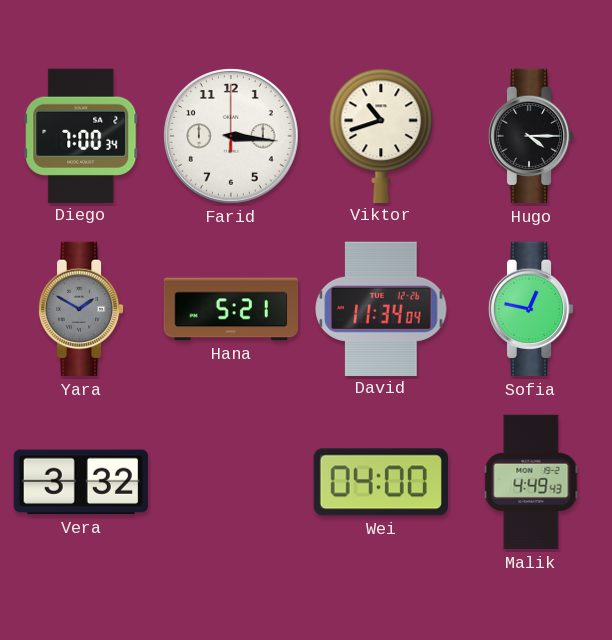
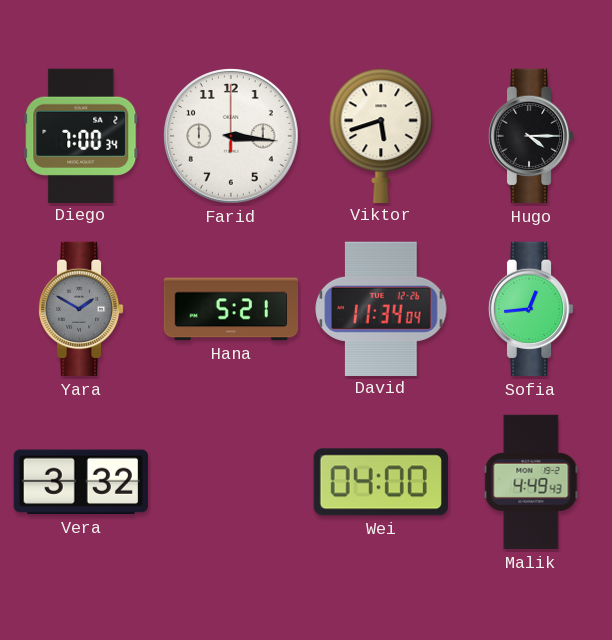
Viktor: 10:42 -> 5:42 (381, 135)
Sofia: 12:47 -> 12:44 (531, 309)
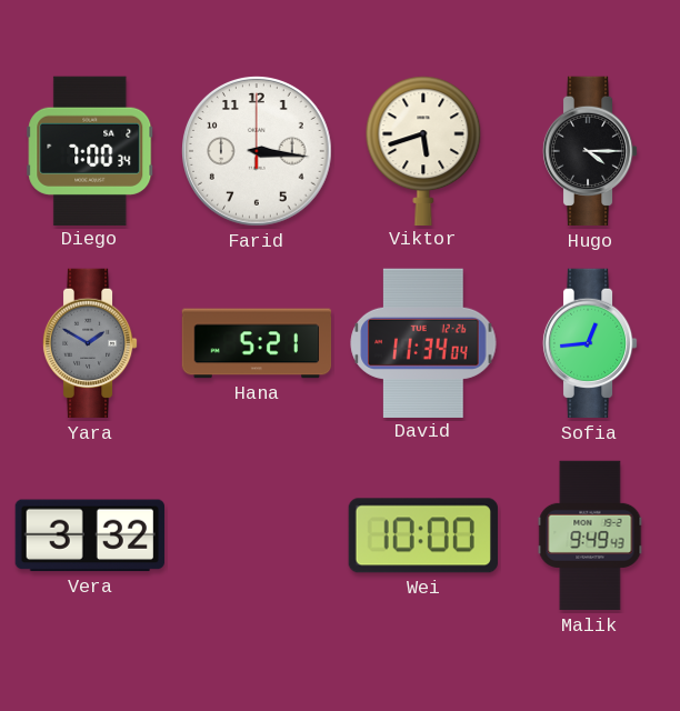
Wei: 04:00 -> 10:00 (423, 535)
Malik: 4:49 -> 9:49 (590, 535)
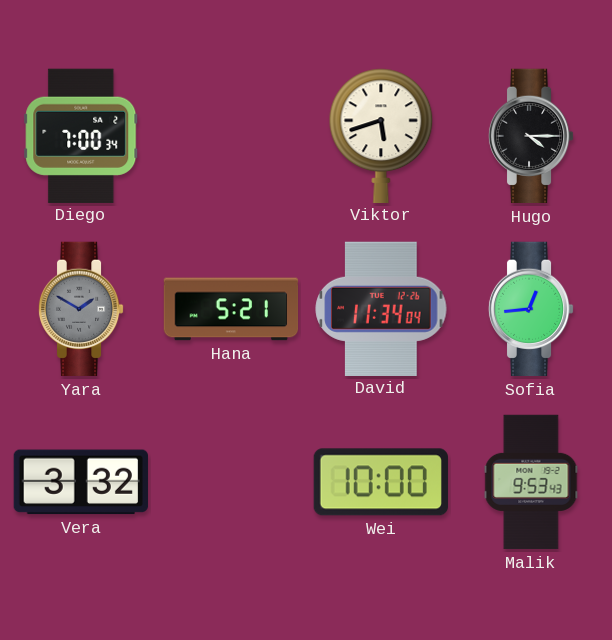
Farid: 3:16 -> none (258, 152)
Malik: 9:49 -> 9:53 (531, 482)
